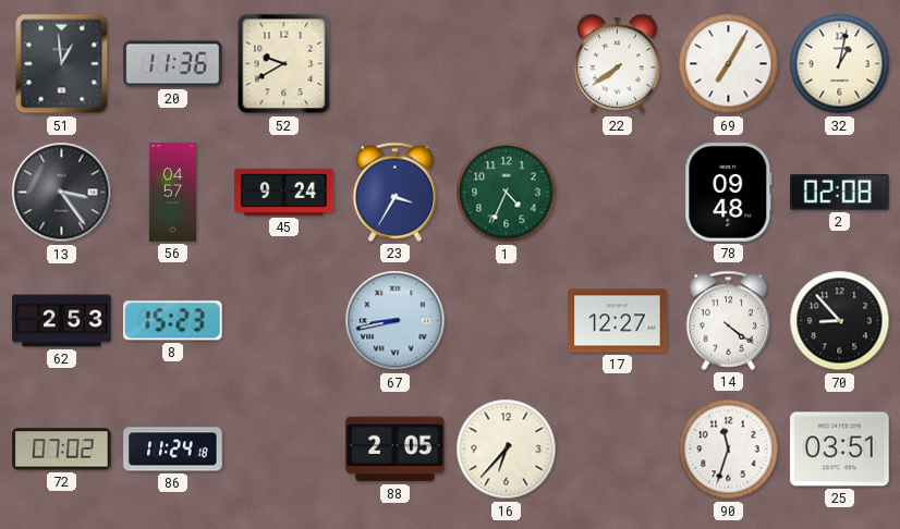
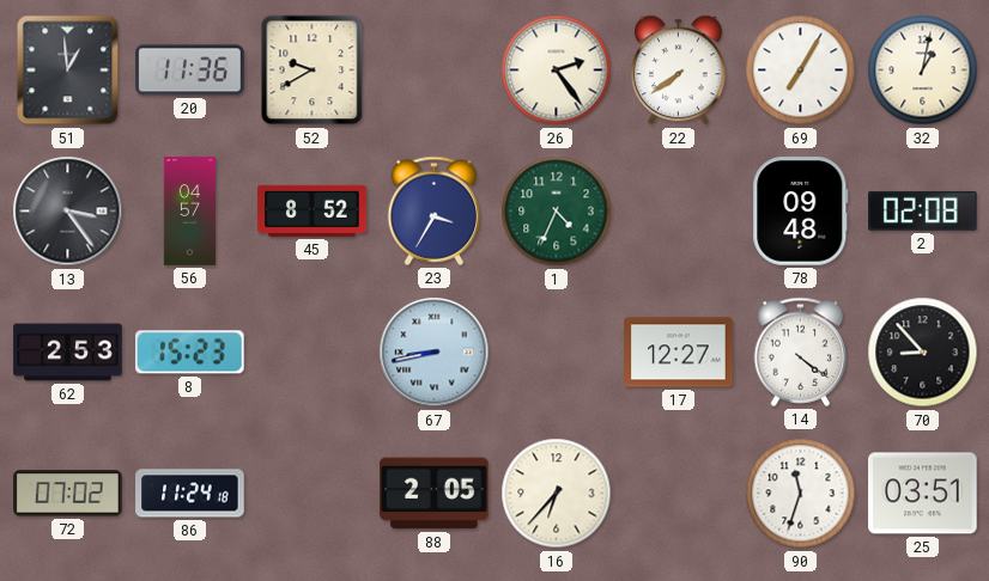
26: none -> 2:24 (557, 71)
45: 9:24 -> 8:52 (313, 210)
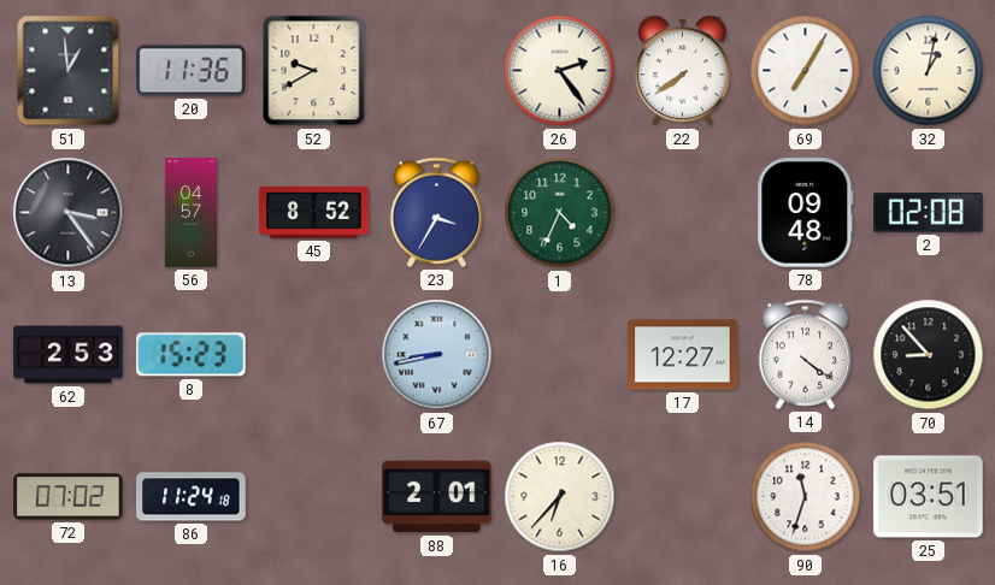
88: 2:05 -> 2:01 (437, 497)
